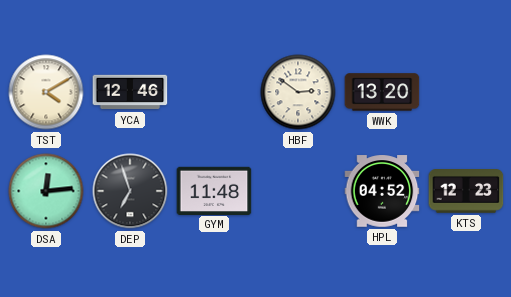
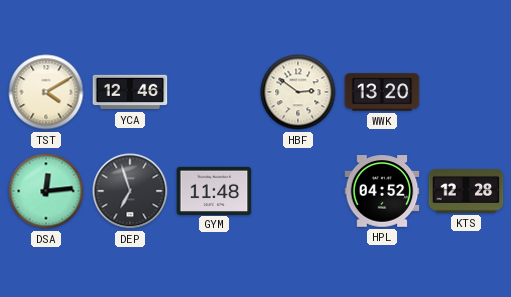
KTS: 12:23 -> 12:28 (466, 192)
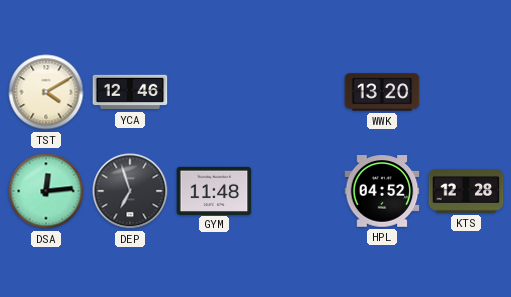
HBF: 2:51 -> none (298, 92)
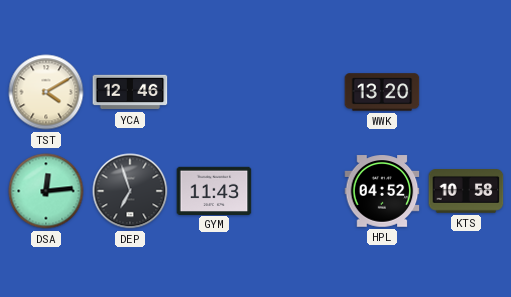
GYM: 11:48 -> 11:43 (214, 190)
KTS: 12:28 -> 10:58 (466, 192)
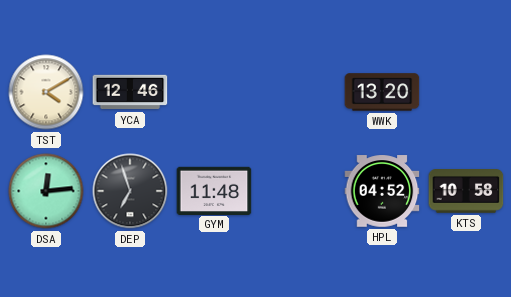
GYM: 11:43 -> 11:48 (214, 190)
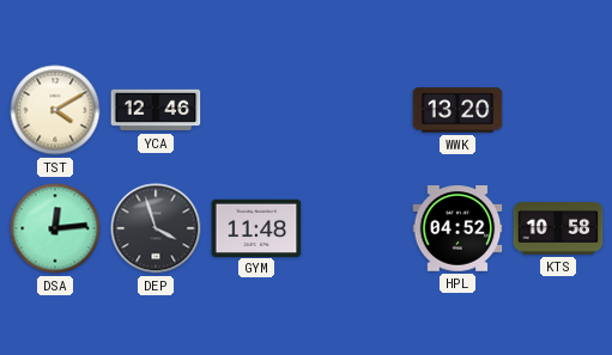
DEP: 6:57 -> 3:57 (156, 228)
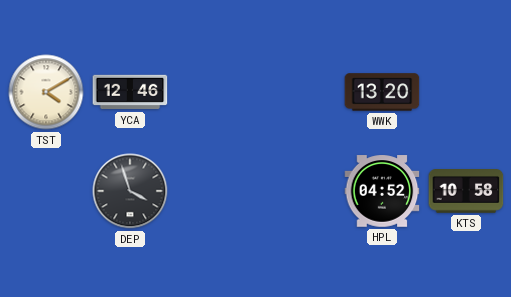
DSA: 12:14 -> none (55, 228)
GYM: 11:48 -> none (256, 227)
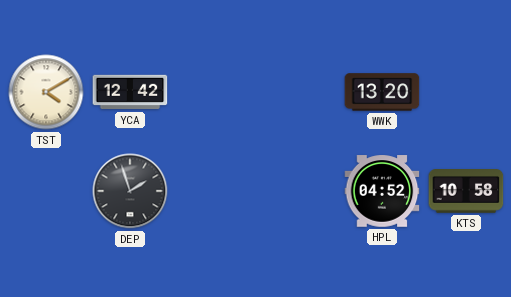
YCA: 12:46 -> 12:42 (130, 92)
DEP: 3:57 -> 1:57 (130, 191)
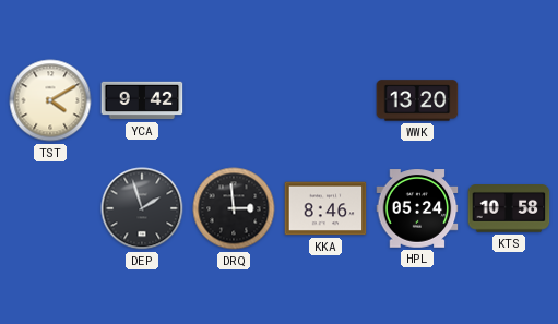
YCA: 12:42 -> 9:42 (142, 100)
DRQ: none -> 2:59 (234, 208)
KKA: none -> 8:46 (325, 208)
HPL: 04:52 -> 05:24 (417, 208)
